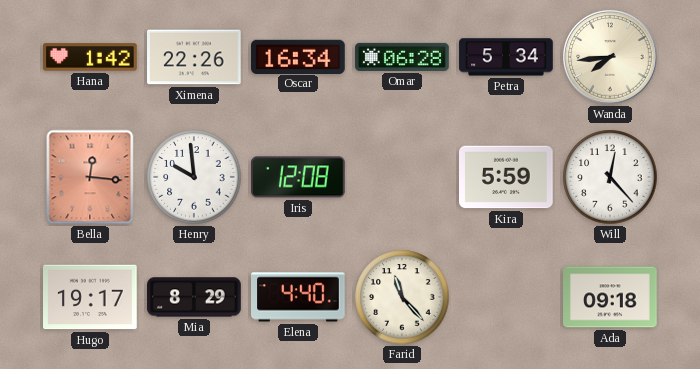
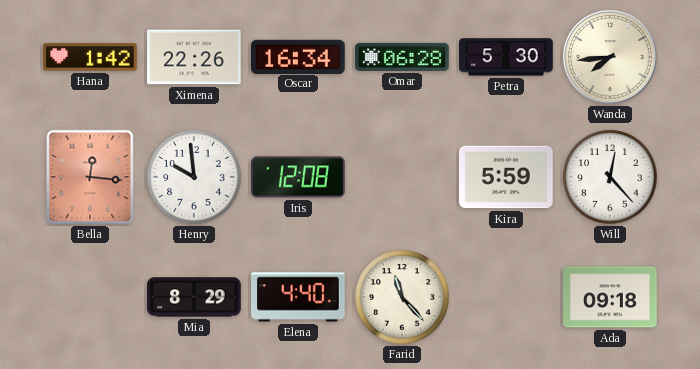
Petra: 5:34 -> 5:30 (506, 57)
Hugo: 19:17 -> none (91, 297)
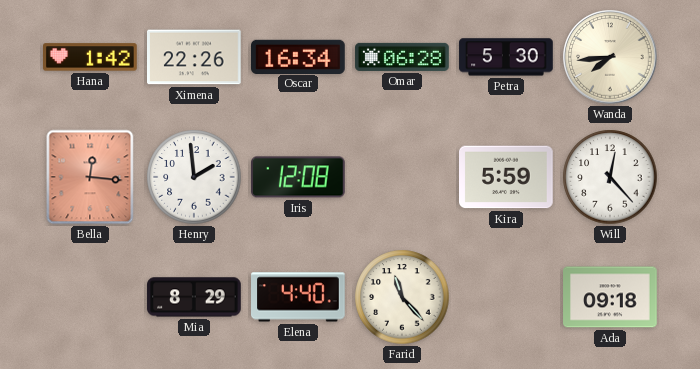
Henry: 9:59 -> 1:59 (194, 177)
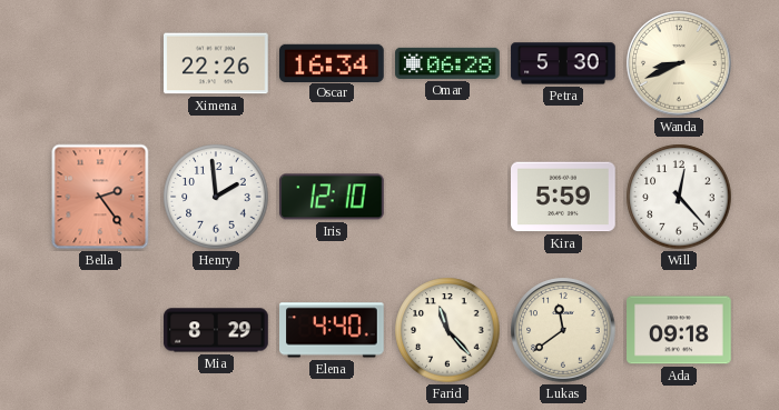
Hana: 1:42 -> none (91, 57)
Wanda: 7:44 -> 8:41 (679, 63)
Bella: 12:16 -> 2:24 (100, 197)
Iris: 12:08 -> 12:10 (333, 197)
Lukas: none -> 11:39 (563, 330)
